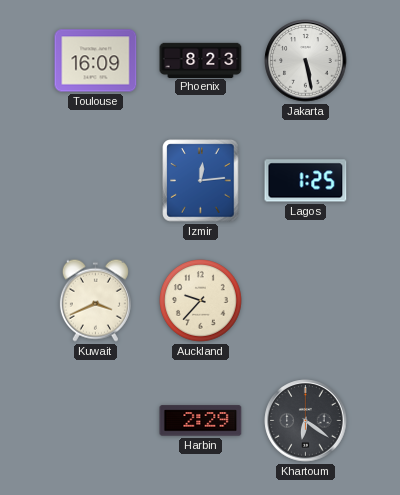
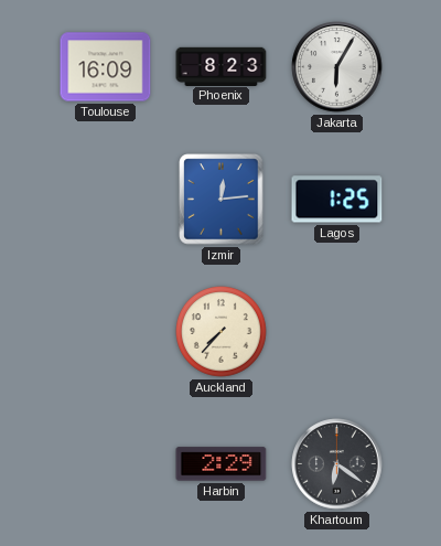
Jakarta: 5:28 -> 6:05 (337, 67)
Kuwait: 3:41 -> none (95, 300)
Auckland: 9:37 -> 7:37 (222, 332)
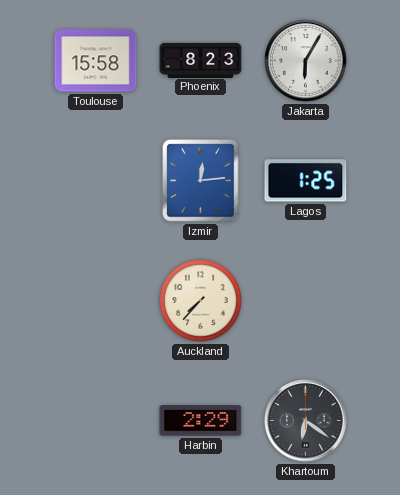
Toulouse: 16:09 -> 15:58 (96, 61)
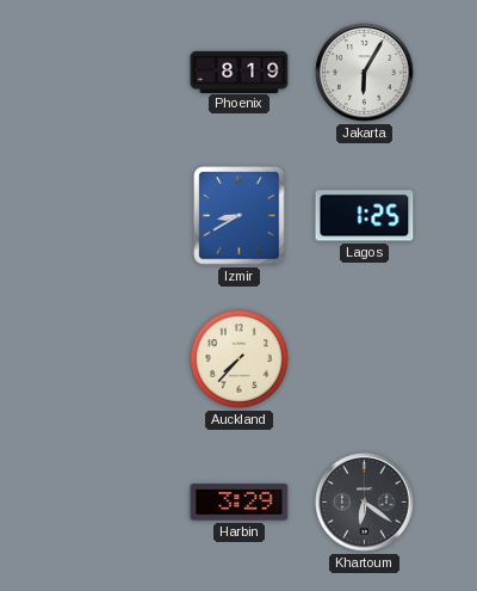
Toulouse: 15:58 -> none (96, 61)
Phoenix: 8:23 -> 8:19 (240, 72)
Izmir: 12:14 -> 8:40 (240, 216)
Harbin: 2:29 -> 3:29 (240, 503)
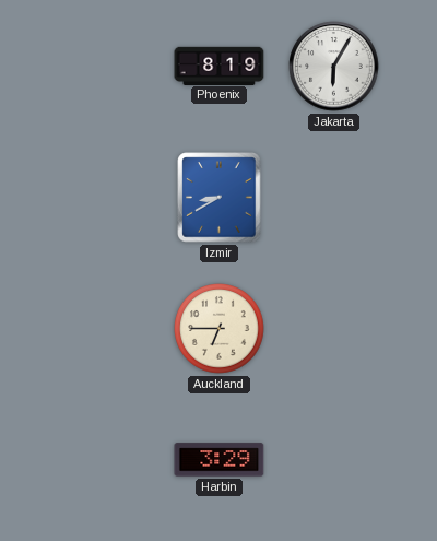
Lagos: 1:25 -> none (365, 216)
Auckland: 7:37 -> 6:45 (220, 329)
Khartoum: 6:21 -> none (365, 503)
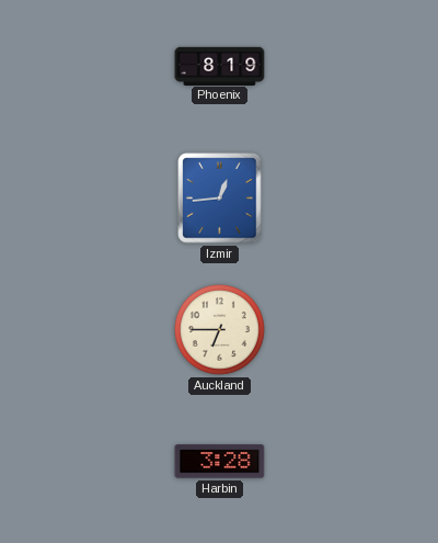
Jakarta: 6:05 -> none (334, 67)
Izmir: 8:40 -> 12:44 (220, 199)
Harbin: 3:29 -> 3:28 (220, 462)
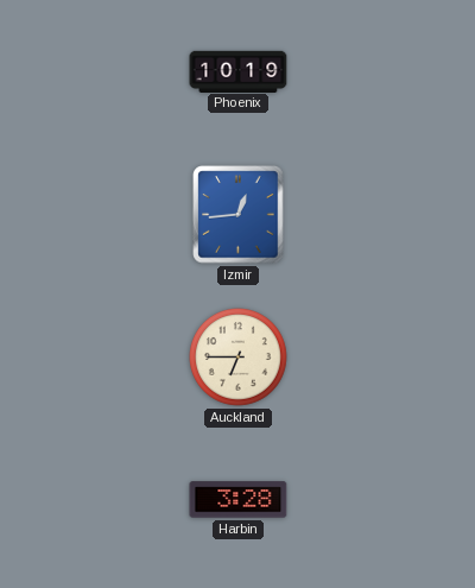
Phoenix: 8:19 -> 10:19 (239, 71)
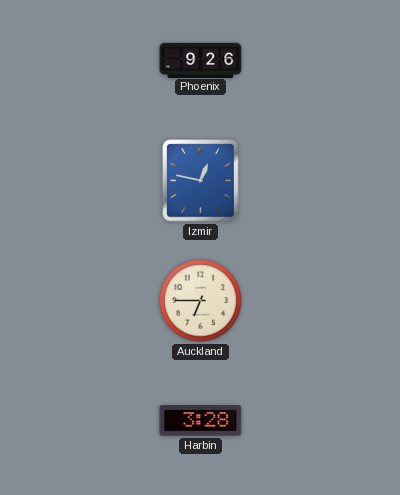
Phoenix: 10:19 -> 9:26 (201, 60)
Izmir: 12:44 -> 12:47 (201, 181)
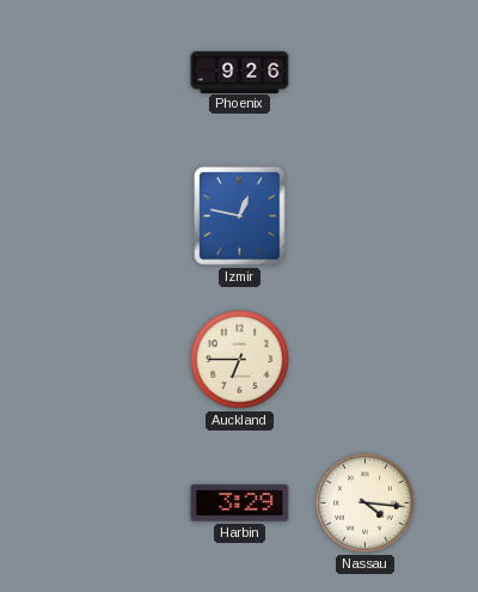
Harbin: 3:28 -> 3:29 (240, 503)
Nassau: none -> 4:16 (366, 503)
